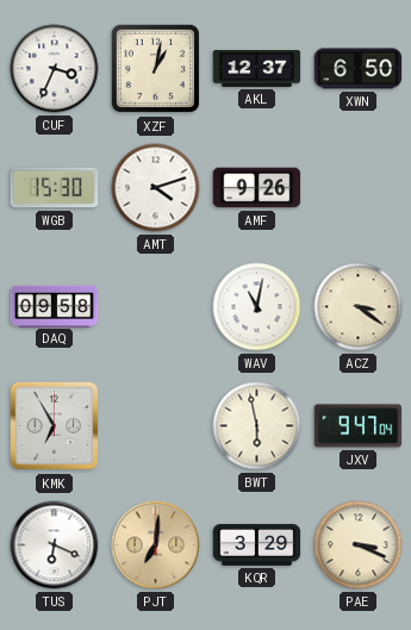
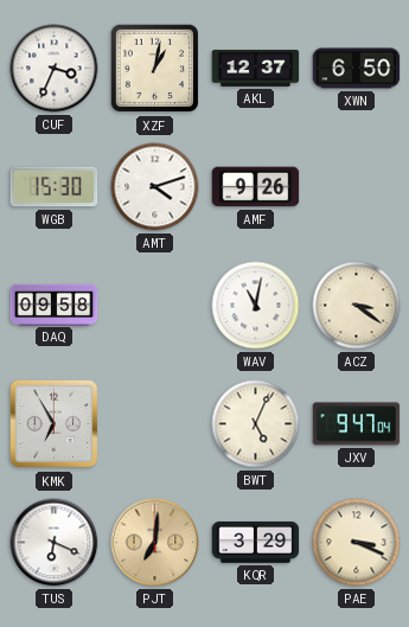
BWT: 5:58 -> 5:04 (256, 424)
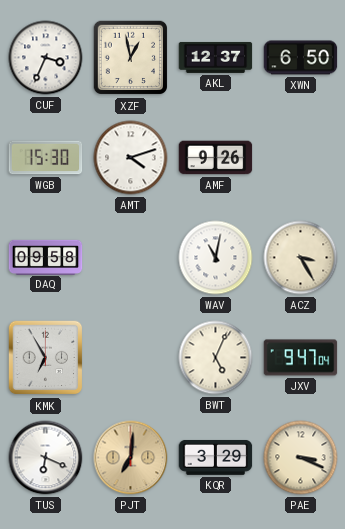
XZF: 1:02 -> 12:58 (131, 58)
ACZ: 3:21 -> 3:25 (301, 258)
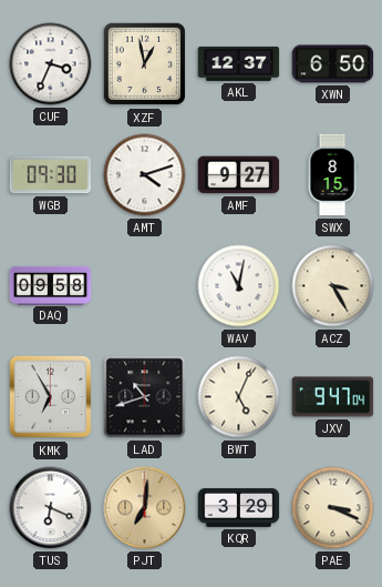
WGB: 15:30 -> 09:30 (51, 175)
AMF: 9:26 -> 9:27 (239, 175)
SWX: none -> 8:15 (332, 175)
LAD: none -> 10:42 (145, 397)
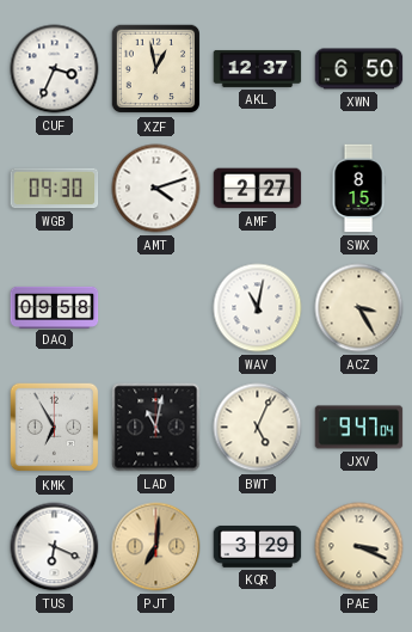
AMF: 9:27 -> 2:27 (258, 189)
LAD: 10:42 -> 11:02 (156, 428)
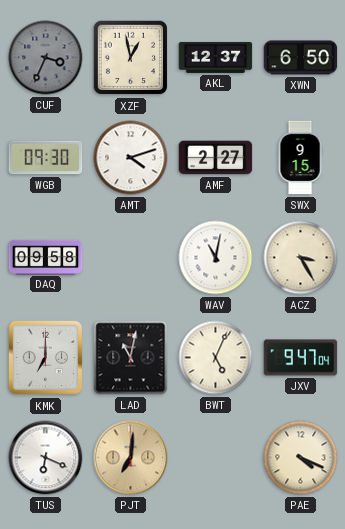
CUF dial: white -> grey (46, 58)
SWX: 8:15 -> 9:15 (300, 158)
KMK: 6:55 -> 7:00 (46, 358)
KQR: 3:29 -> none (258, 546)
PAE: 3:19 -> 4:19 (301, 458)
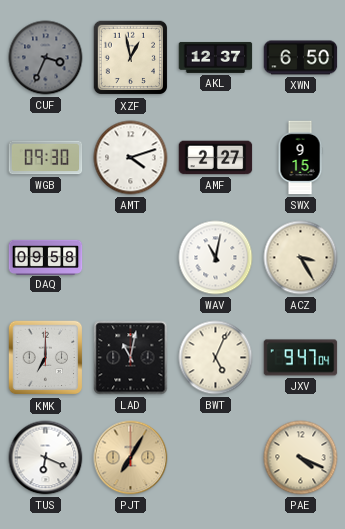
PJT: 7:01 -> 7:05 (131, 458)
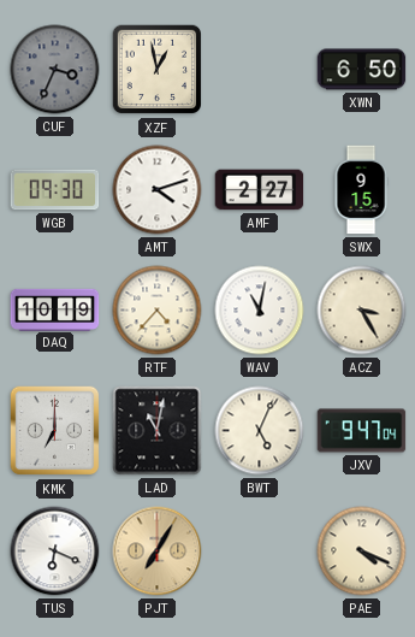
AKL: 12:37 -> none (216, 57)
DAQ: 09:58 -> 10:19 (55, 309)
RTF: none -> 4:37 (158, 311)
